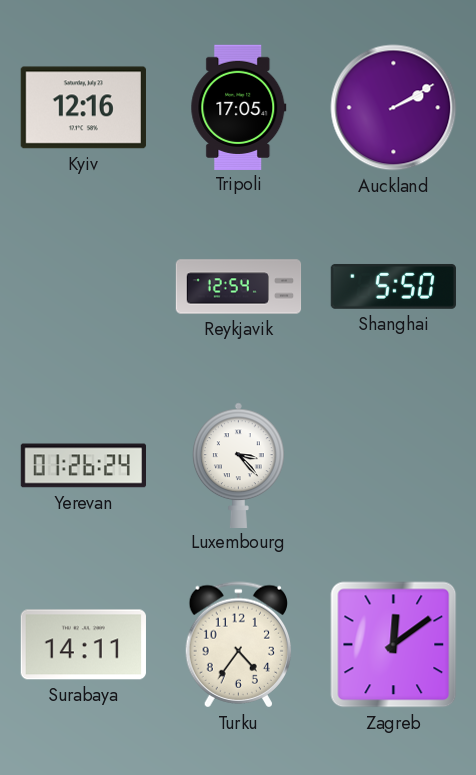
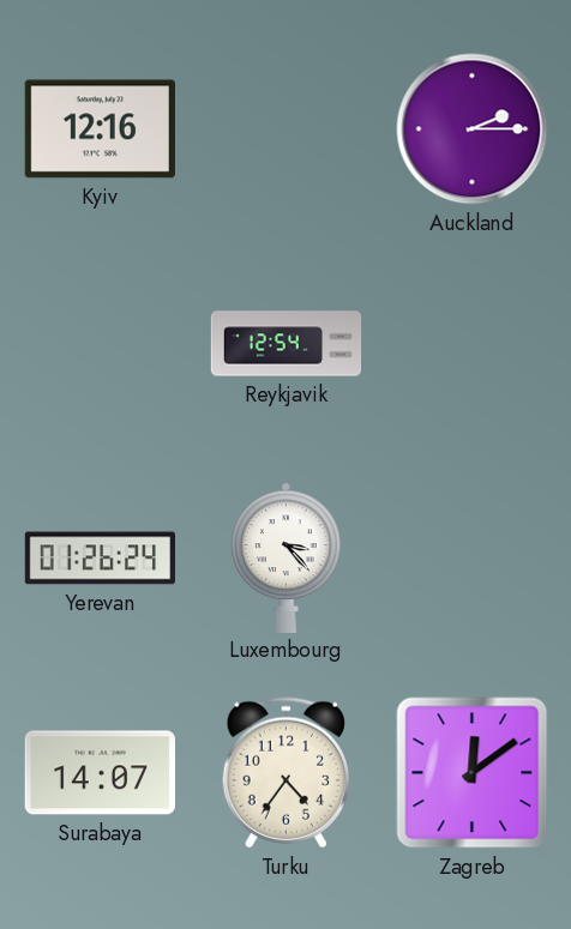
Tripoli: 17:05 -> none (239, 107)
Auckland: 2:10 -> 2:15 (473, 129)
Shanghai: 5:50 -> none (393, 286)
Surabaya: 14:11 -> 14:07 (100, 773)
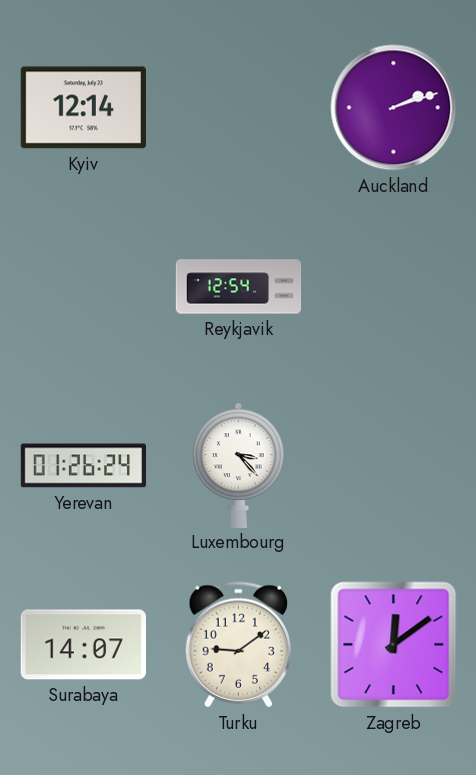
Kyiv: 12:16 -> 12:14 (83, 108)
Auckland: 2:15 -> 2:12 (394, 108)
Turku: 4:36 -> 9:09 (238, 645)
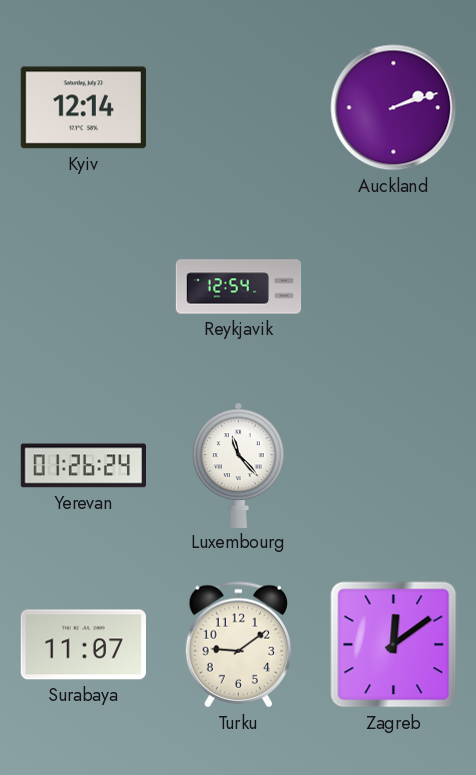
Luxembourg: 3:23 -> 11:23 (238, 465)
Surabaya: 14:07 -> 11:07 (83, 645)
